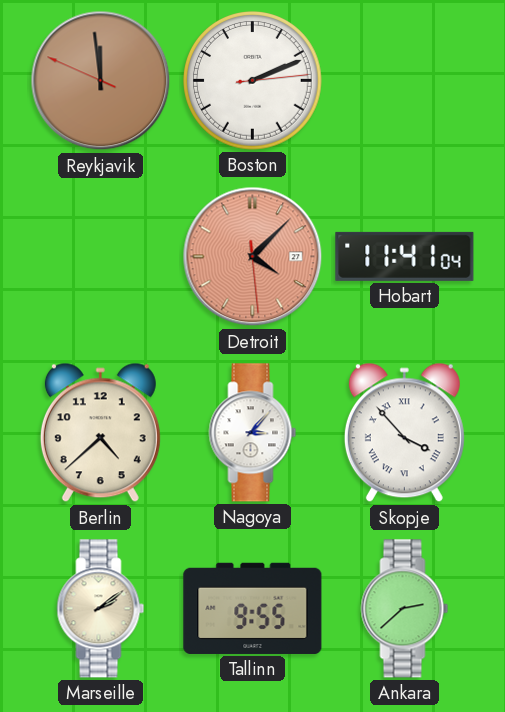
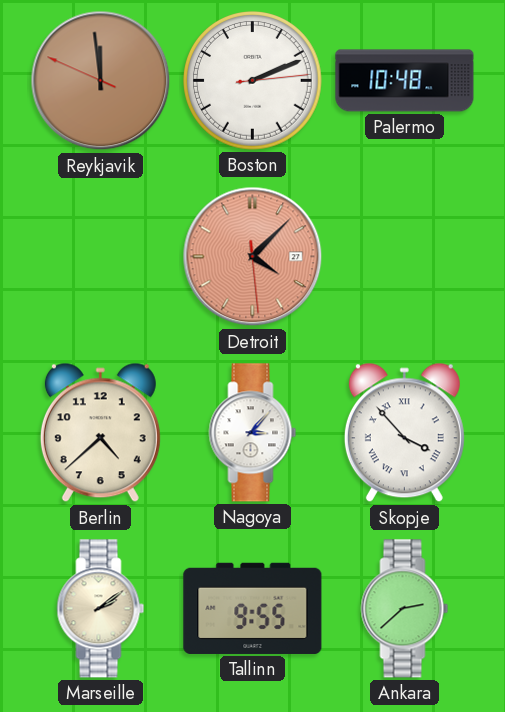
Palermo: none -> 10:48 (405, 81)
Hobart: 11:41 -> none (405, 256)
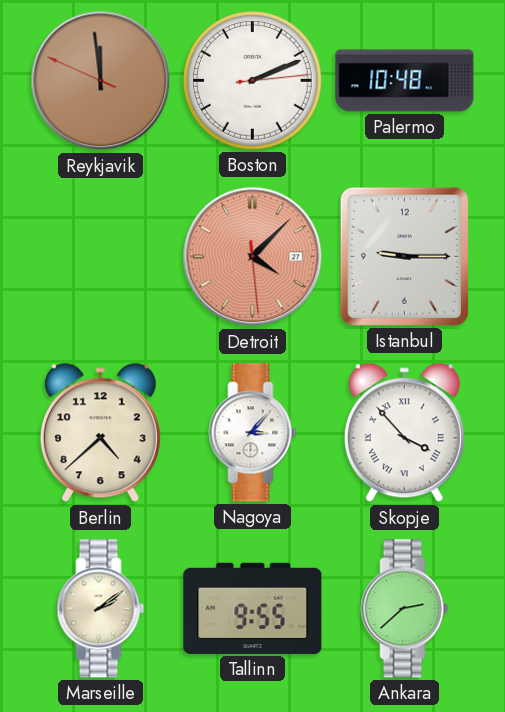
Istanbul: none -> 9:15 (404, 256)
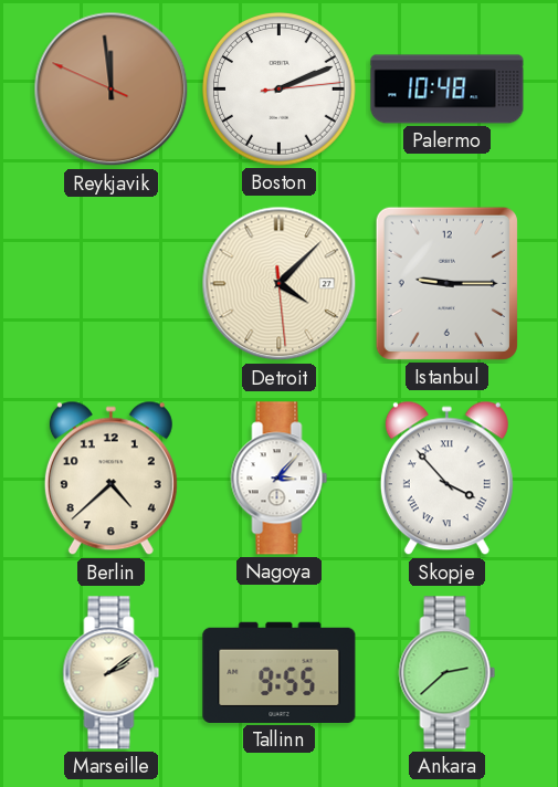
Detroit dial: salmon -> cream (280, 284)
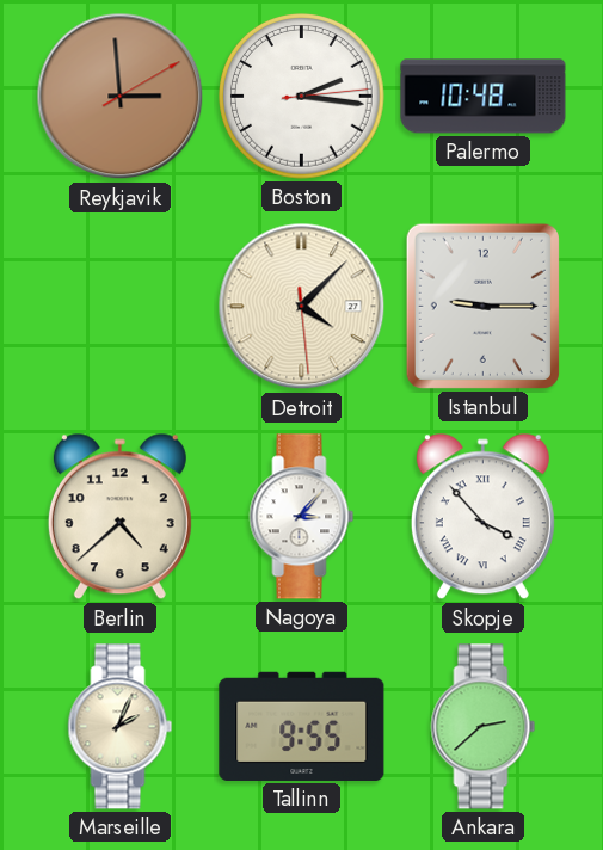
Reykjavik: 11:58 -> 2:59 (121, 97)
Boston: 2:11 -> 2:16 (302, 97)
Marseille: 2:09 -> 2:04 (121, 727)
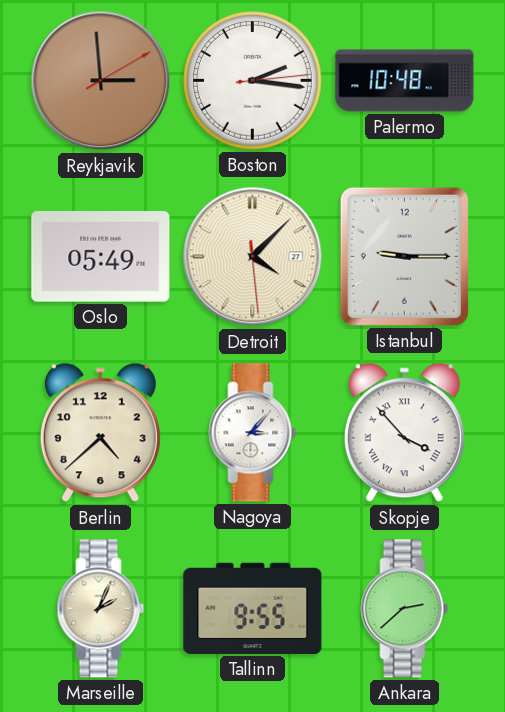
Oslo: none -> 05:49 (101, 257)
